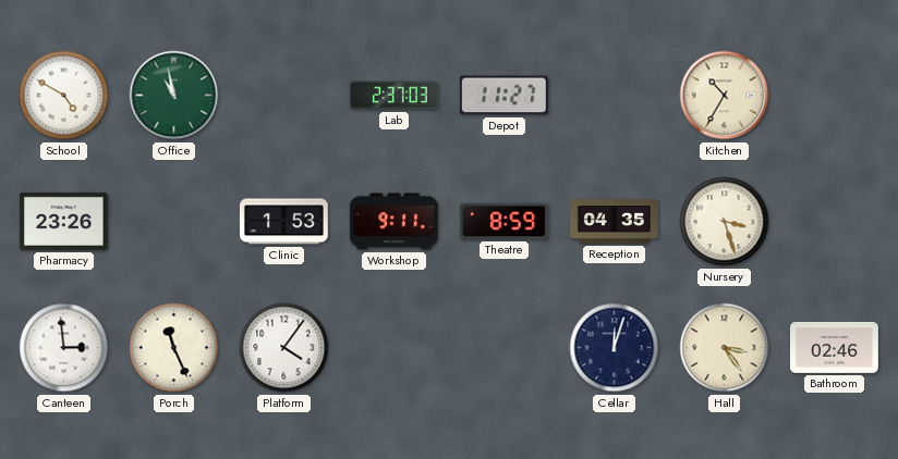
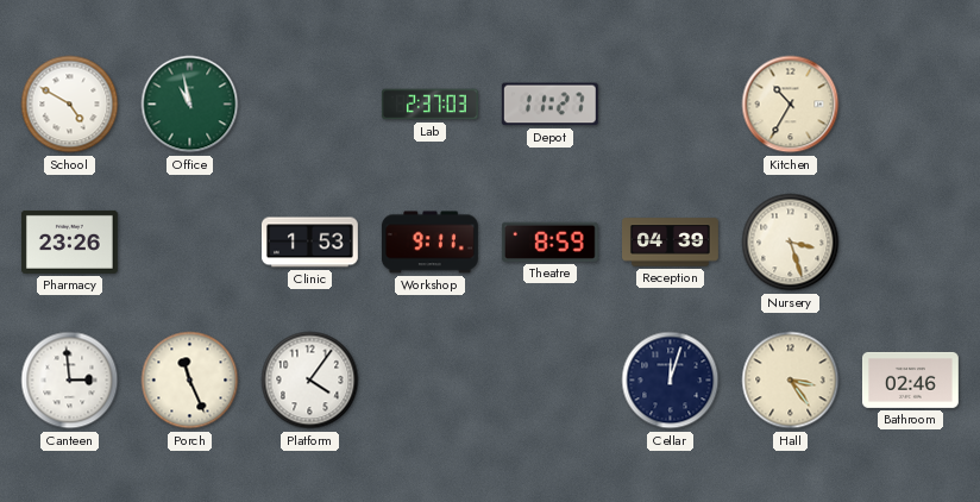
Reception: 04:35 -> 04:39 (671, 243)
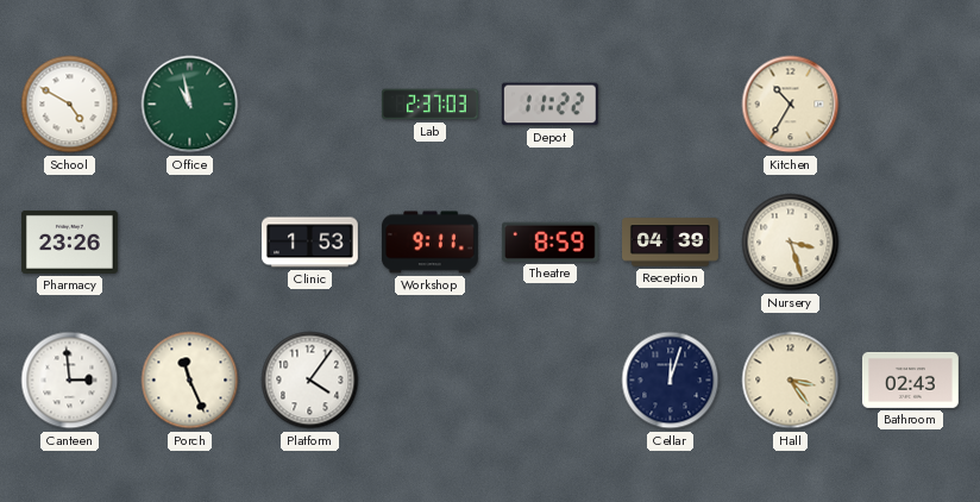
Depot: 11:27 -> 11:22 (549, 105)
Bathroom: 02:46 -> 02:43 (910, 379)
